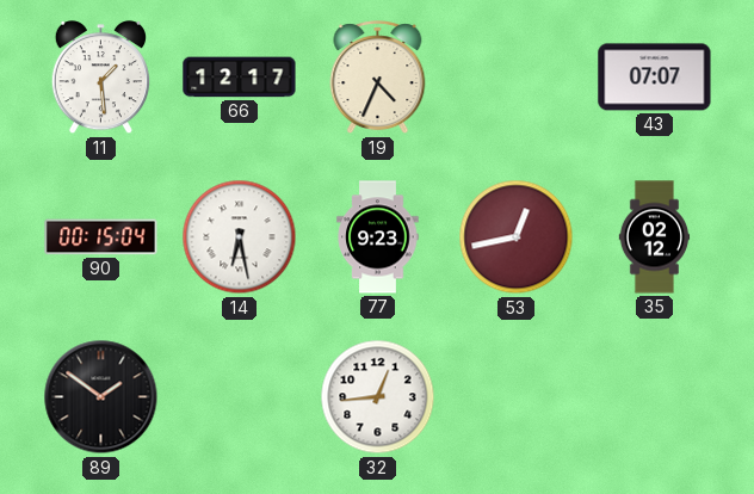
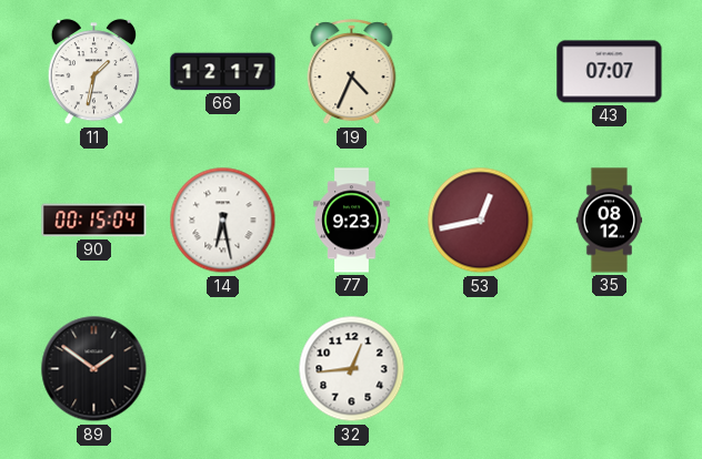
11: 1:29 -> 1:32 (93, 72)
35: 02:12 -> 08:12 (610, 221)
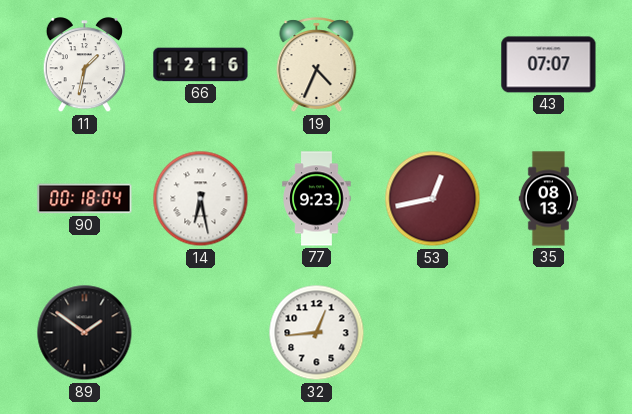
66: 12:17 -> 12:16 (201, 65)
90: 00:15 -> 00:18 (85, 199)
35: 08:12 -> 08:13 (549, 199)
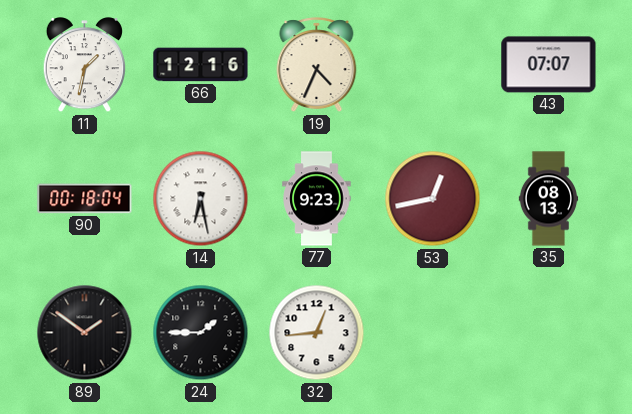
24: none -> 1:45 (201, 333)
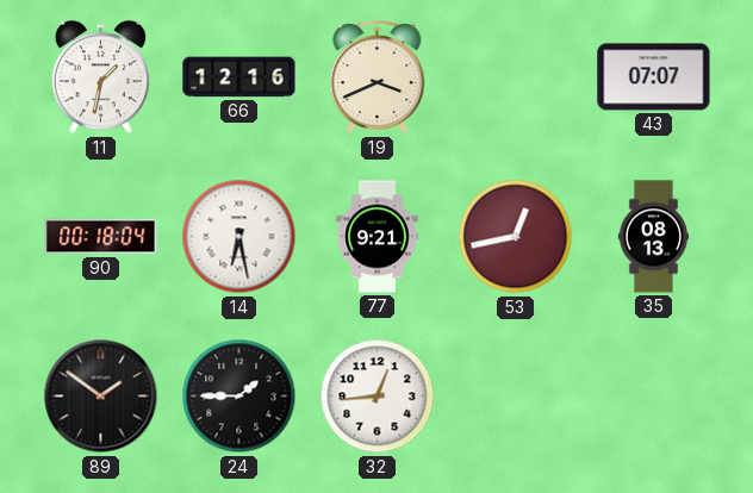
19: 4:34 -> 3:41 (378, 77)
77: 9:23 -> 9:21 (378, 237)
